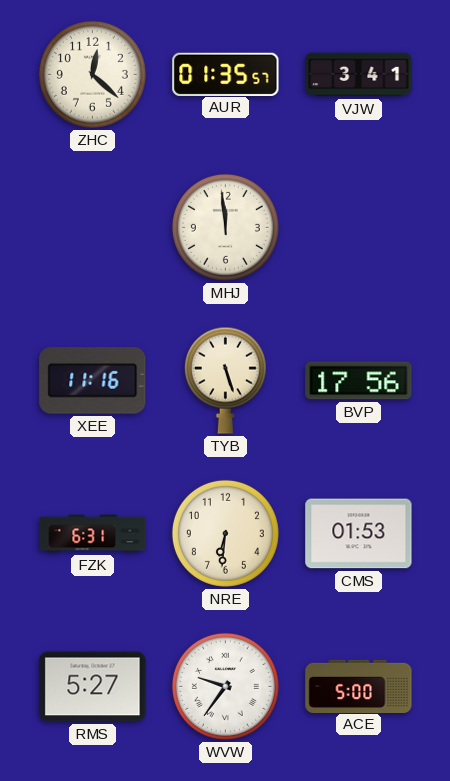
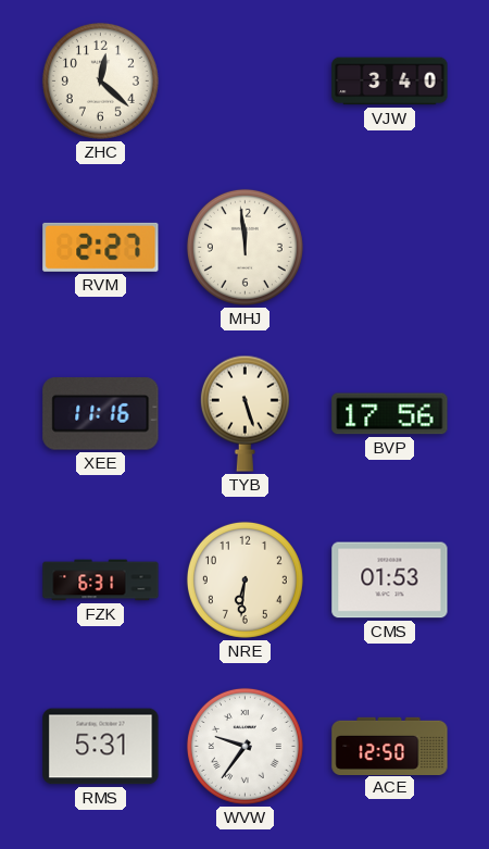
AUR: 01:35 -> none (226, 74)
VJW: 3:41 -> 3:40 (390, 82)
RVM: none -> 2:27 (101, 247)
RMS: 5:27 -> 5:31 (101, 747)
ACE: 5:00 -> 12:50 (390, 746)
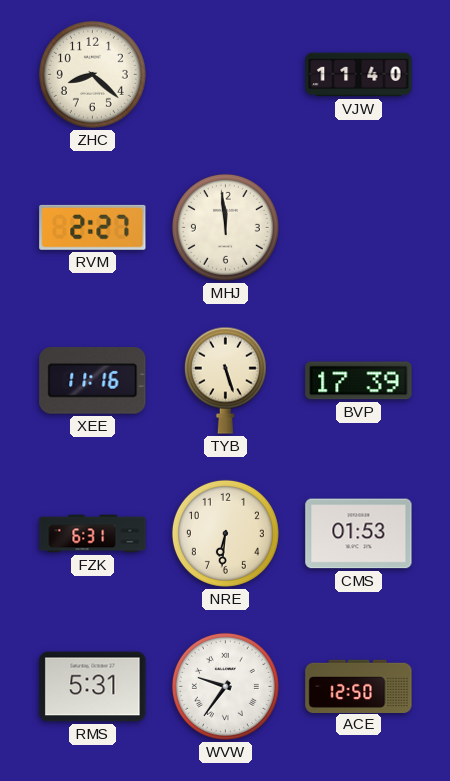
ZHC: 12:22 -> 8:22 (92, 74)
VJW: 3:40 -> 11:40 (359, 75)
BVP: 17:56 -> 17:39 (359, 381)
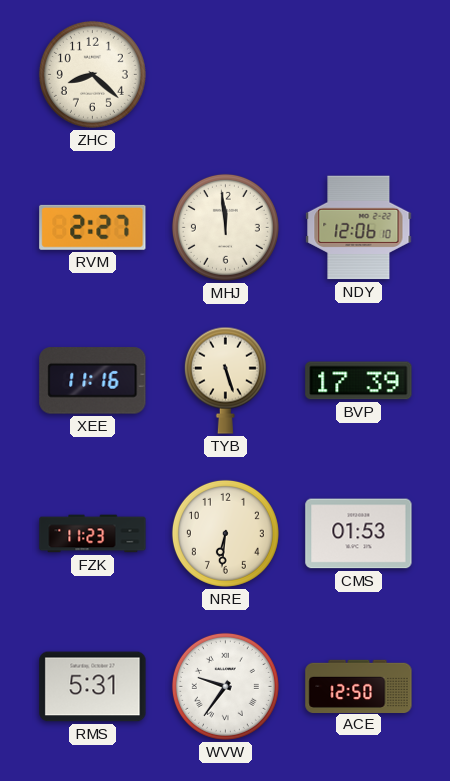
VJW: 11:40 -> none (359, 75)
NDY: none -> 12:06 (359, 228)
FZK: 6:31 -> 11:23 (93, 534)
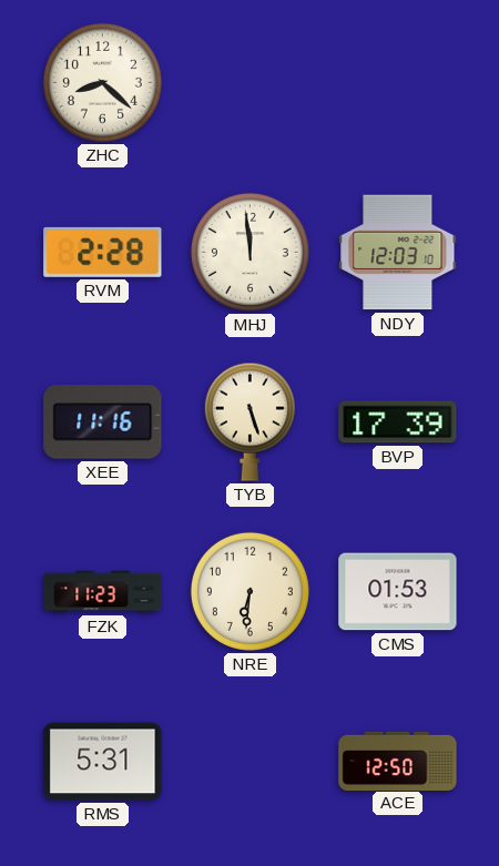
RVM: 2:27 -> 2:28 (103, 252)
NDY: 12:06 -> 12:03 (398, 253)
WVW: 9:36 -> none (225, 686)
